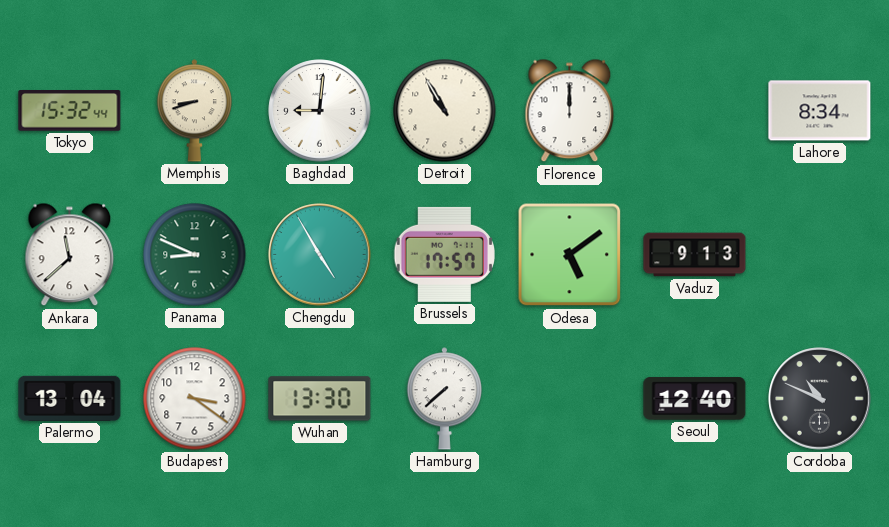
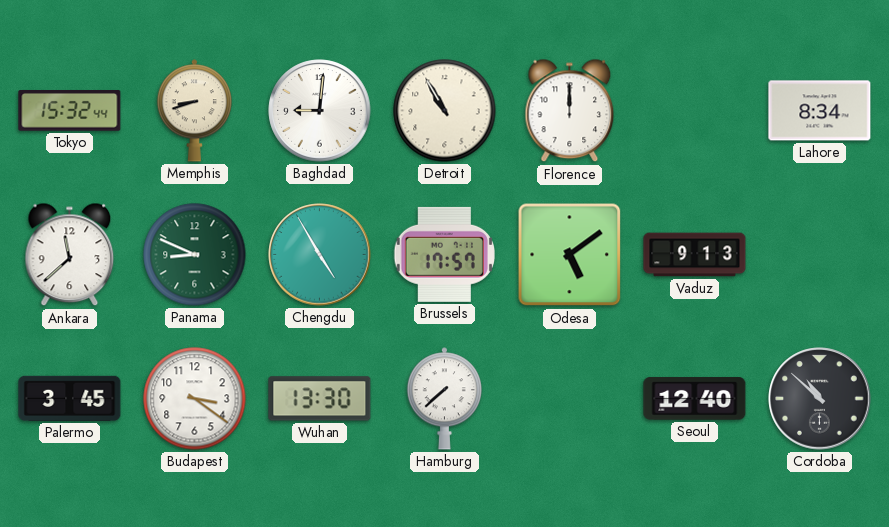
Palermo: 13:04 -> 3:45 (70, 398)
Cordoba: 10:49 -> 10:52 (820, 399)
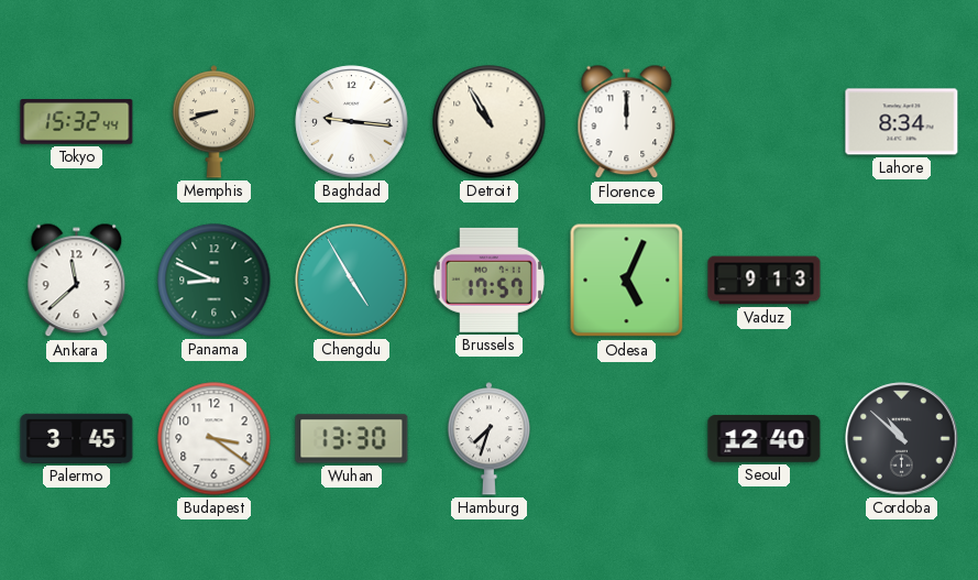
Baghdad: 9:01 -> 9:16 (352, 122)
Odesa: 5:09 -> 5:04 (627, 281)
Hamburg: 7:38 -> 7:33 (488, 439)
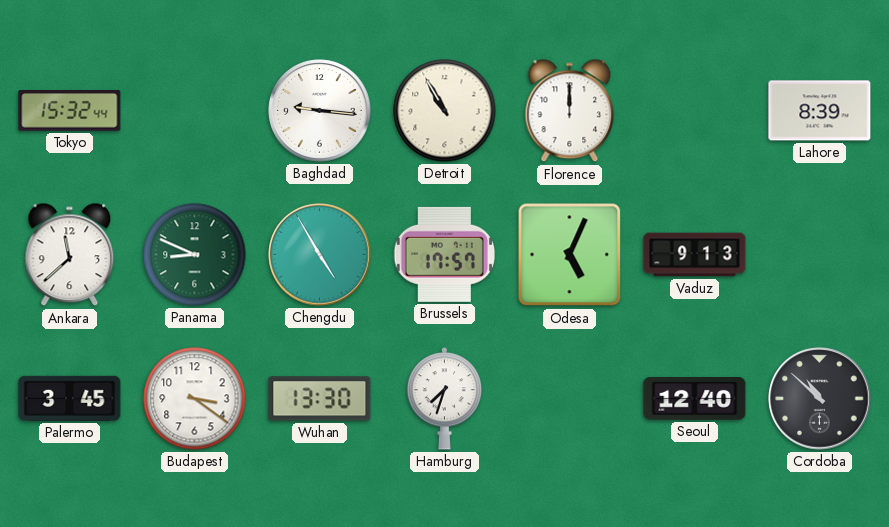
Memphis: 8:42 -> none (213, 122)
Lahore: 8:34 -> 8:39 (820, 111)
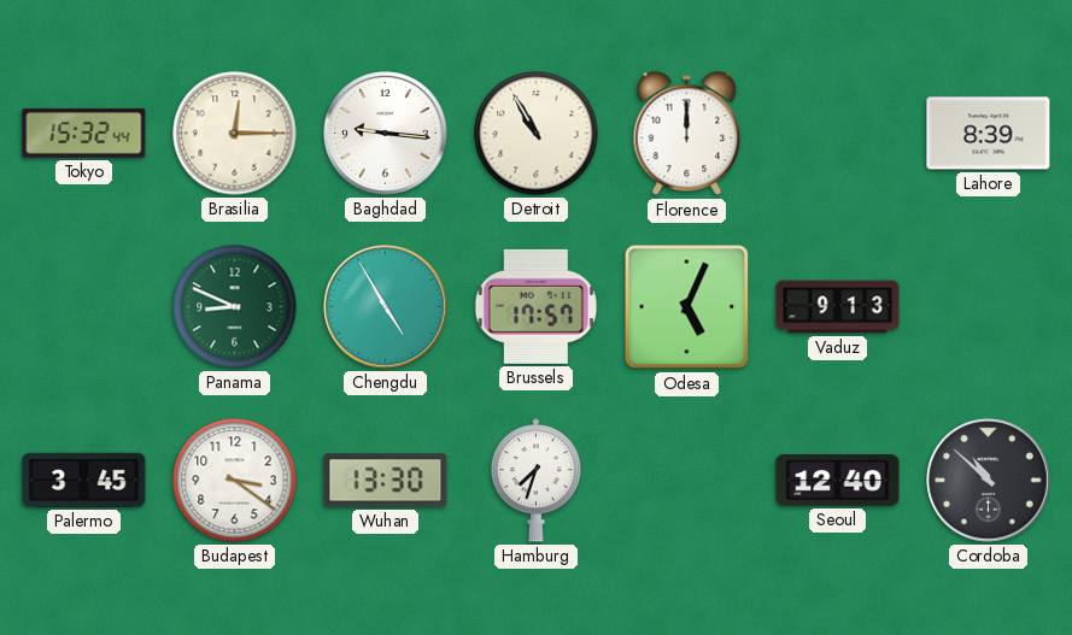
Brasilia: none -> 12:15 (235, 134)
Ankara: 11:38 -> none (70, 255)
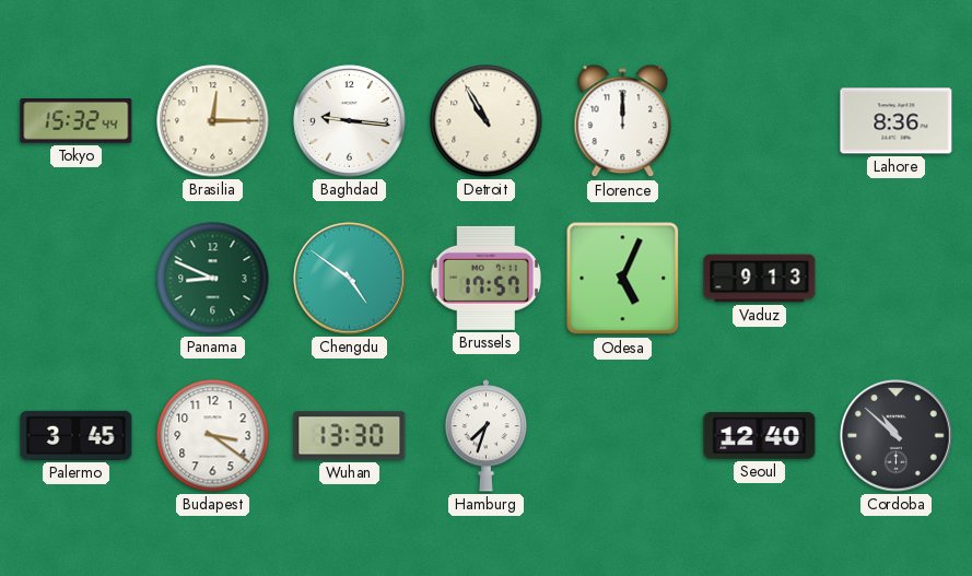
Lahore: 8:39 -> 8:36 (897, 121)
Chengdu: 4:55 -> 4:51 (350, 279)
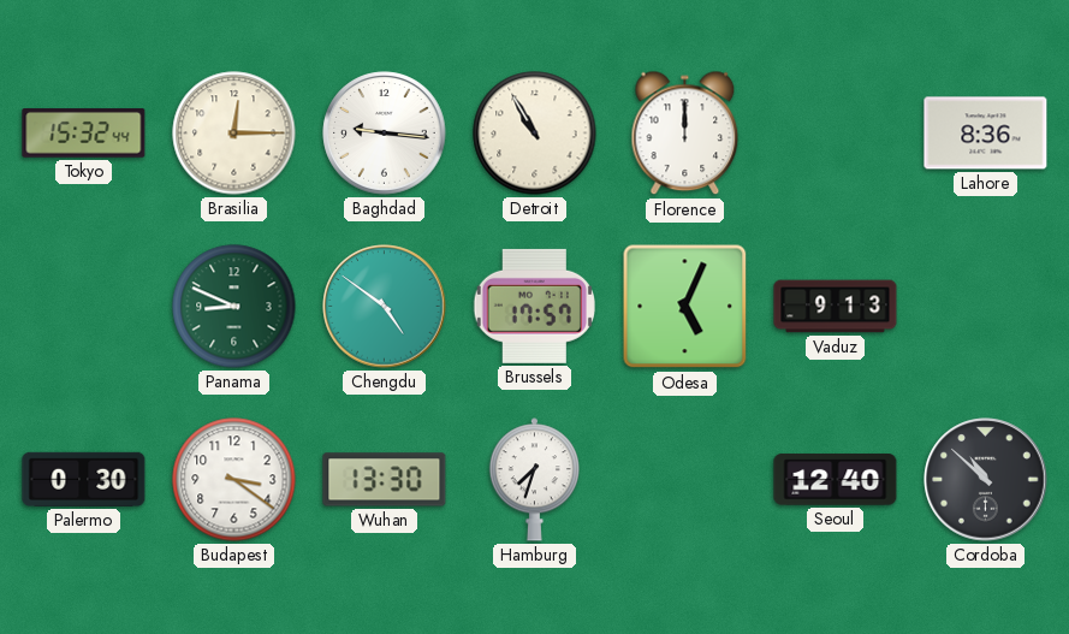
Palermo: 3:45 -> 0:30 (84, 479)
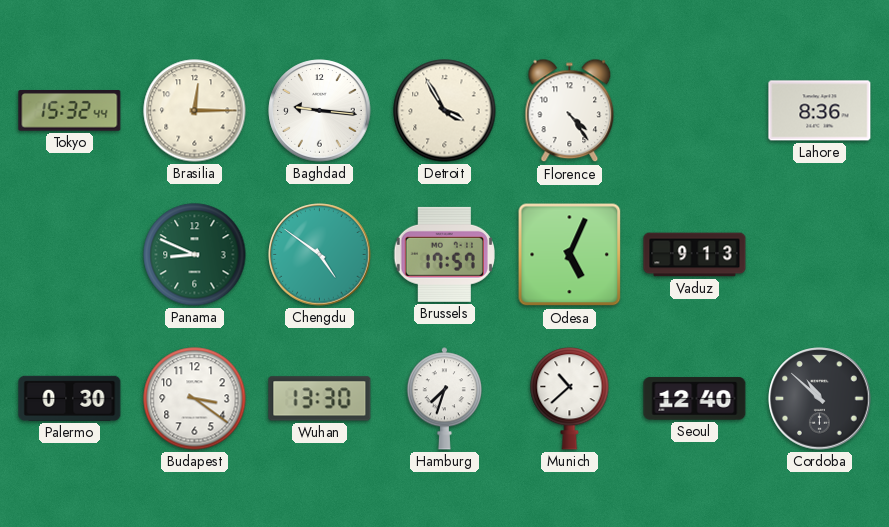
Detroit: 10:55 -> 3:55 (445, 111)
Florence: 12:00 -> 4:24 (570, 111)
Munich: none -> 10:38 (570, 399)
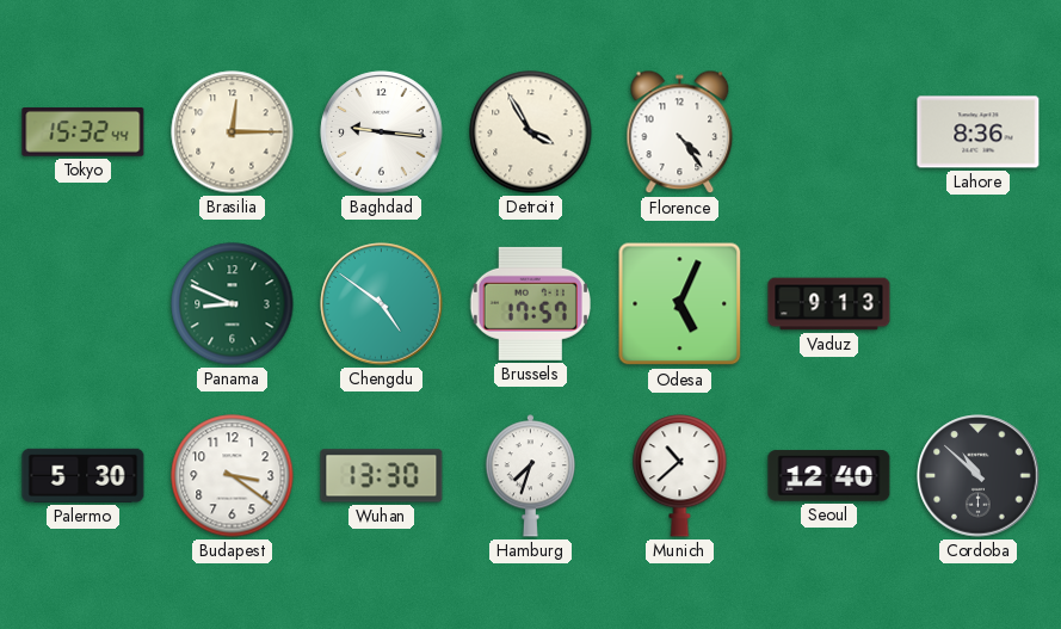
Palermo: 0:30 -> 5:30 (84, 475)
